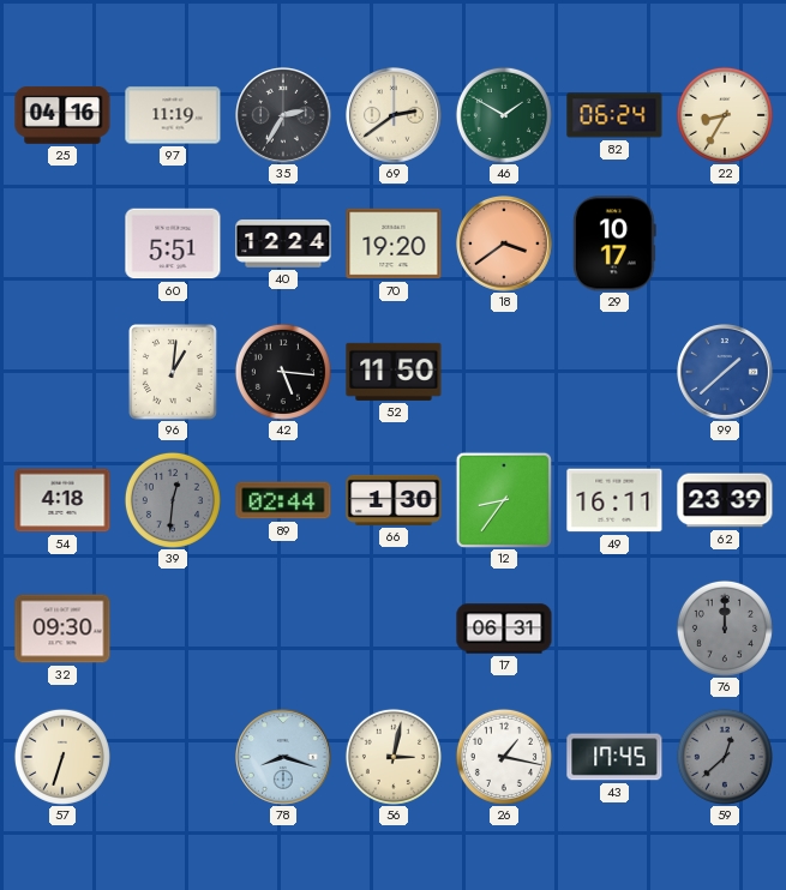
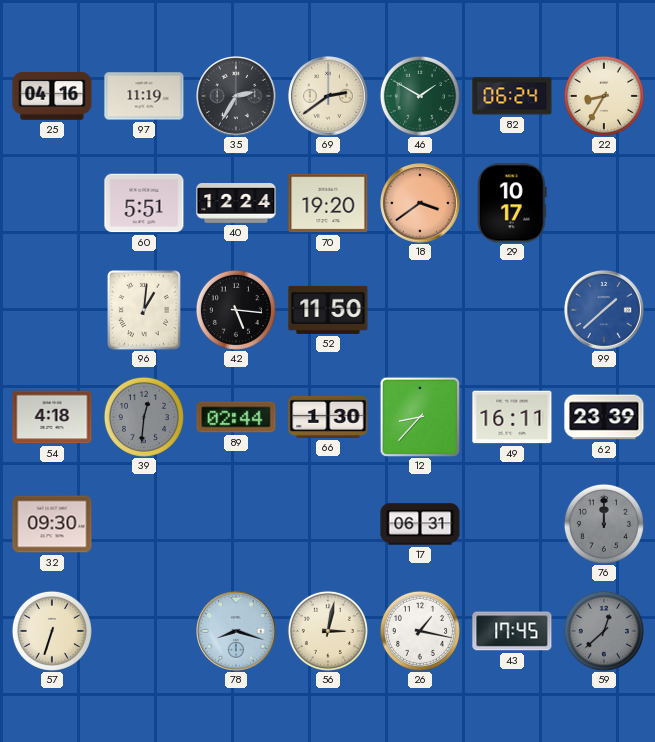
12: 8:36 -> 8:37 (419, 416)
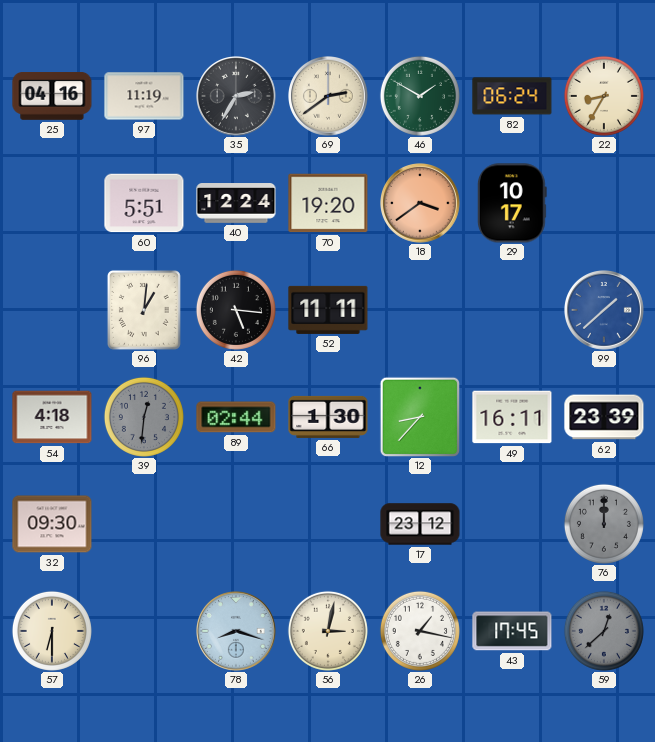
52: 11:50 -> 11:11 (328, 310)
17: 06:31 -> 23:12 (420, 524)
57: 6:33 -> 6:30 (52, 631)
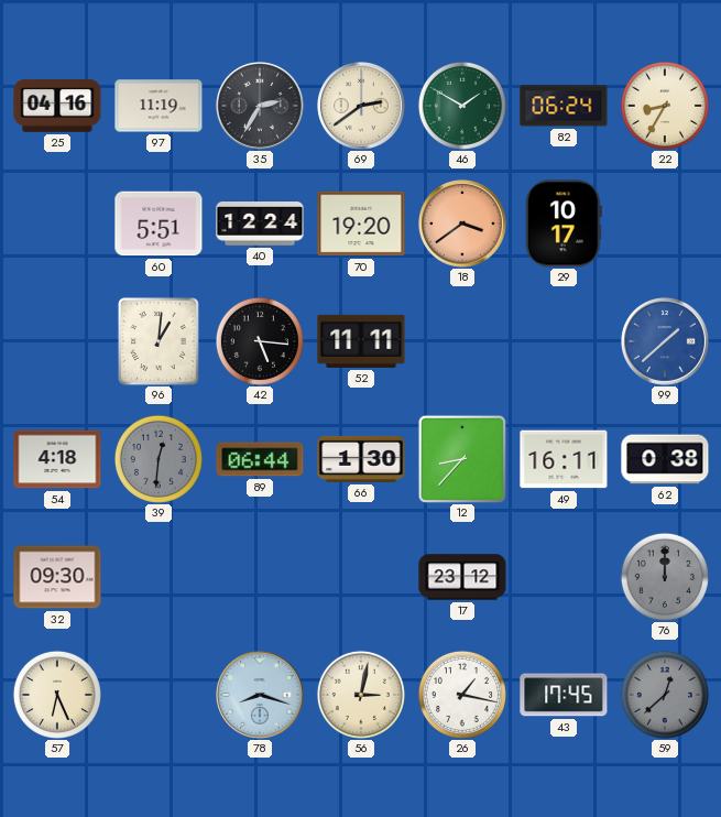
89: 02:44 -> 06:44 (260, 459)
62: 23:39 -> 0:38 (665, 459)
57: 6:30 -> 6:26 (57, 695)
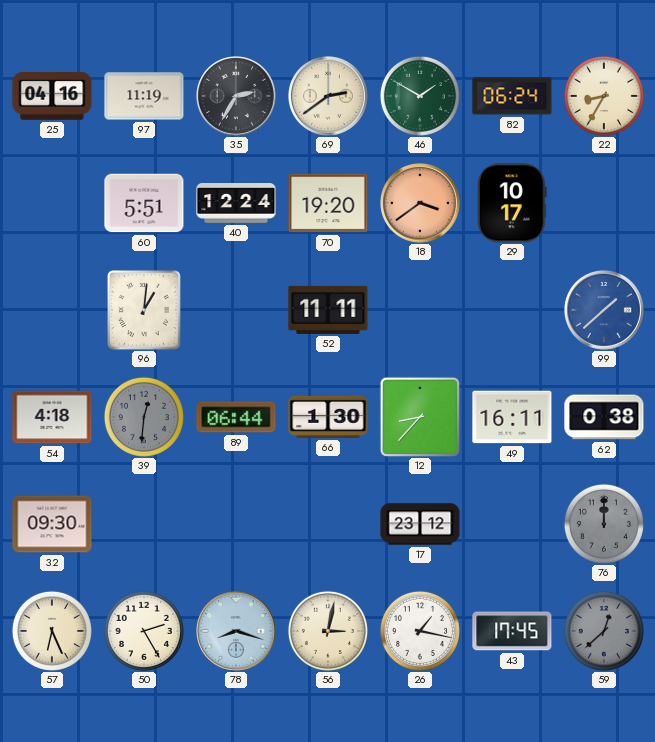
42: 5:16 -> none (260, 341)
50: none -> 2:25 (144, 631)
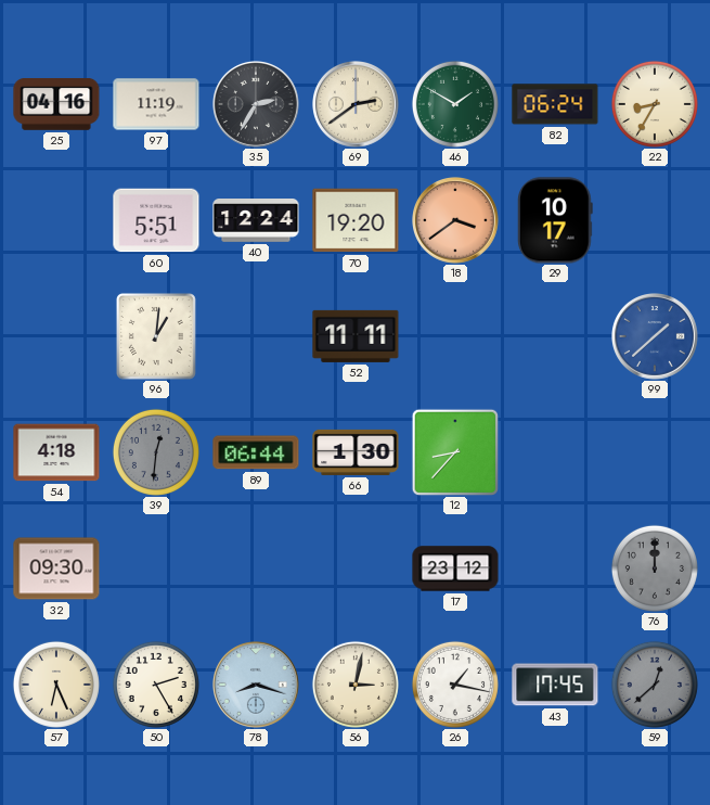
49: 16:11 -> none (512, 417)
62: 0:38 -> none (604, 417)
